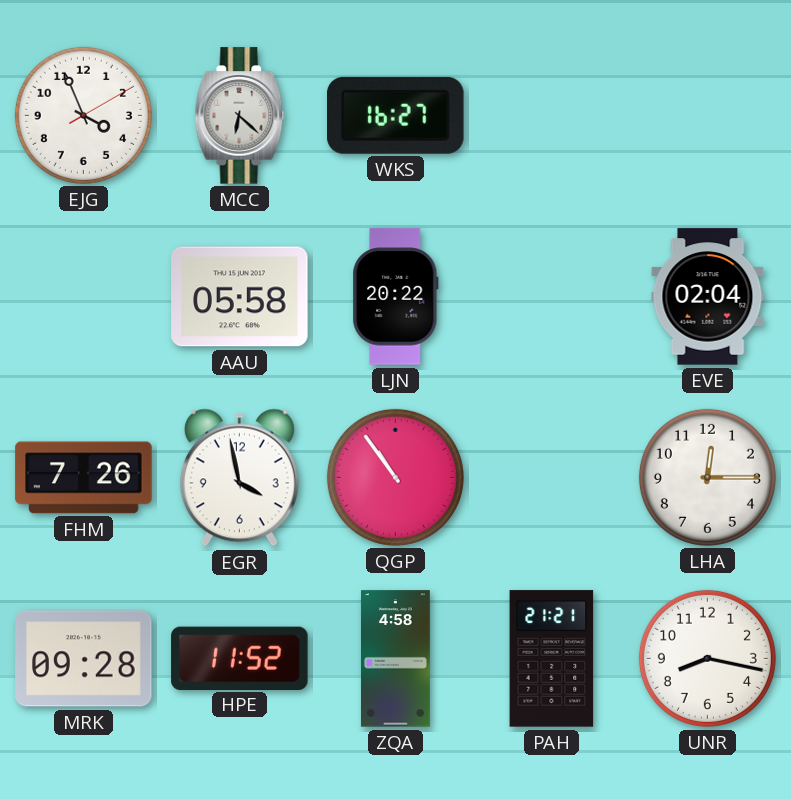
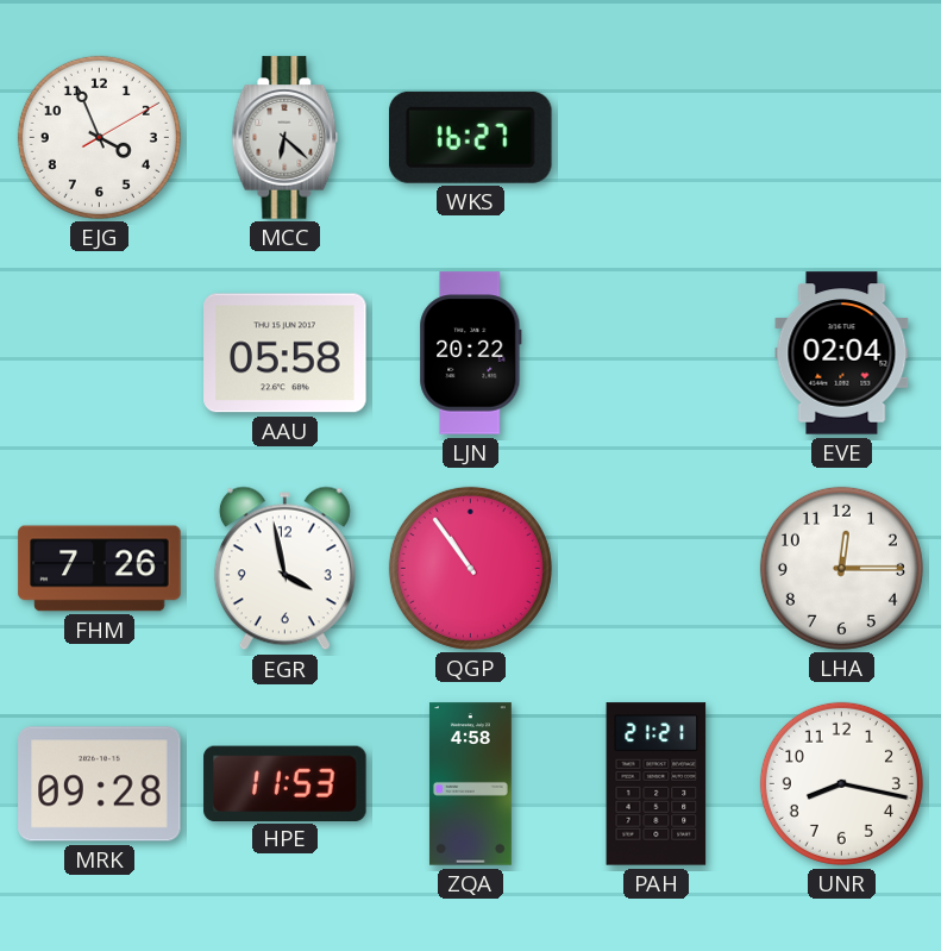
HPE: 11:52 -> 11:53 (286, 783)
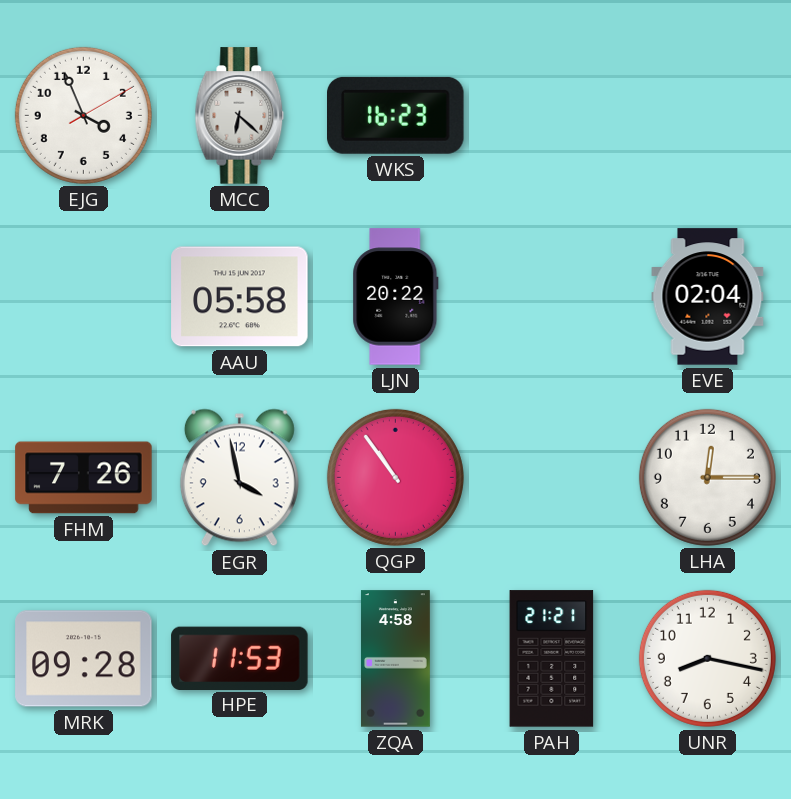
WKS: 16:27 -> 16:23 (396, 115)
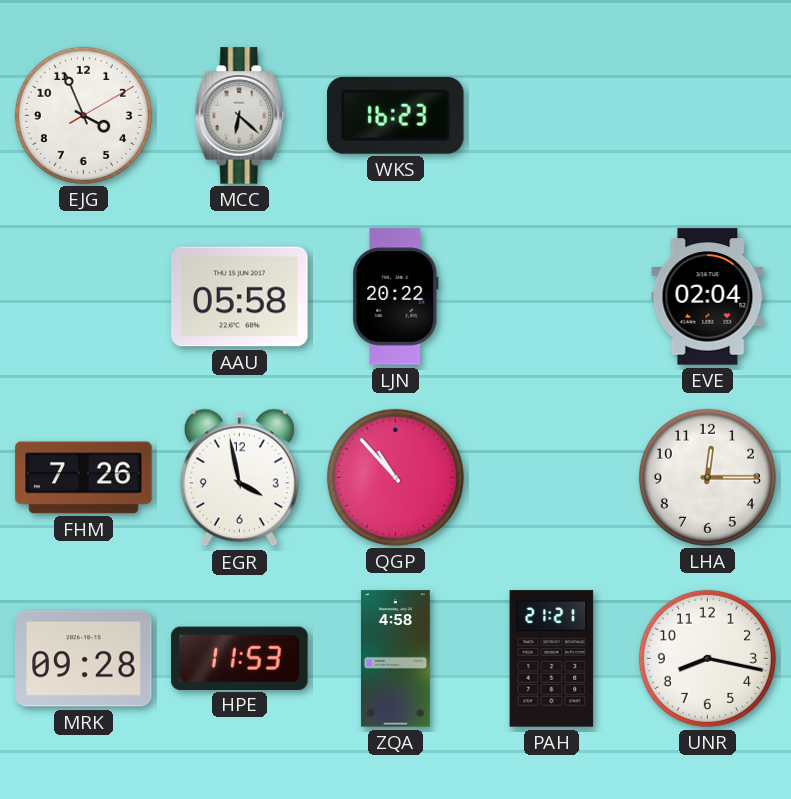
QGP: 10:54 -> 10:53 (395, 477)
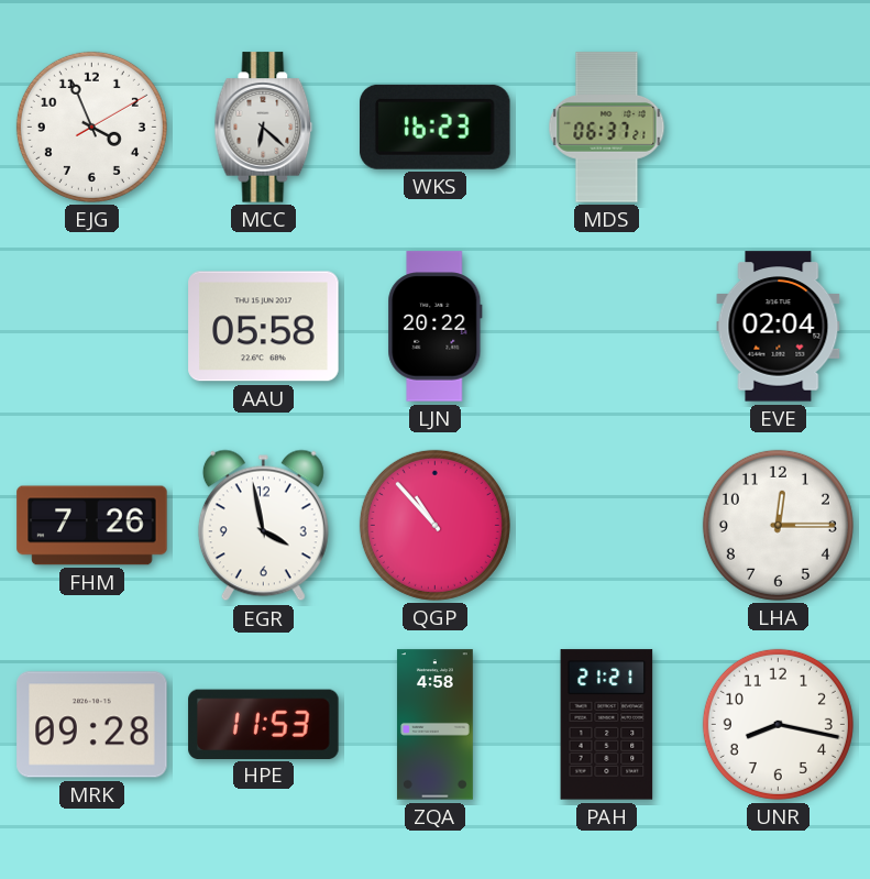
MDS: none -> 06:37 (607, 128)
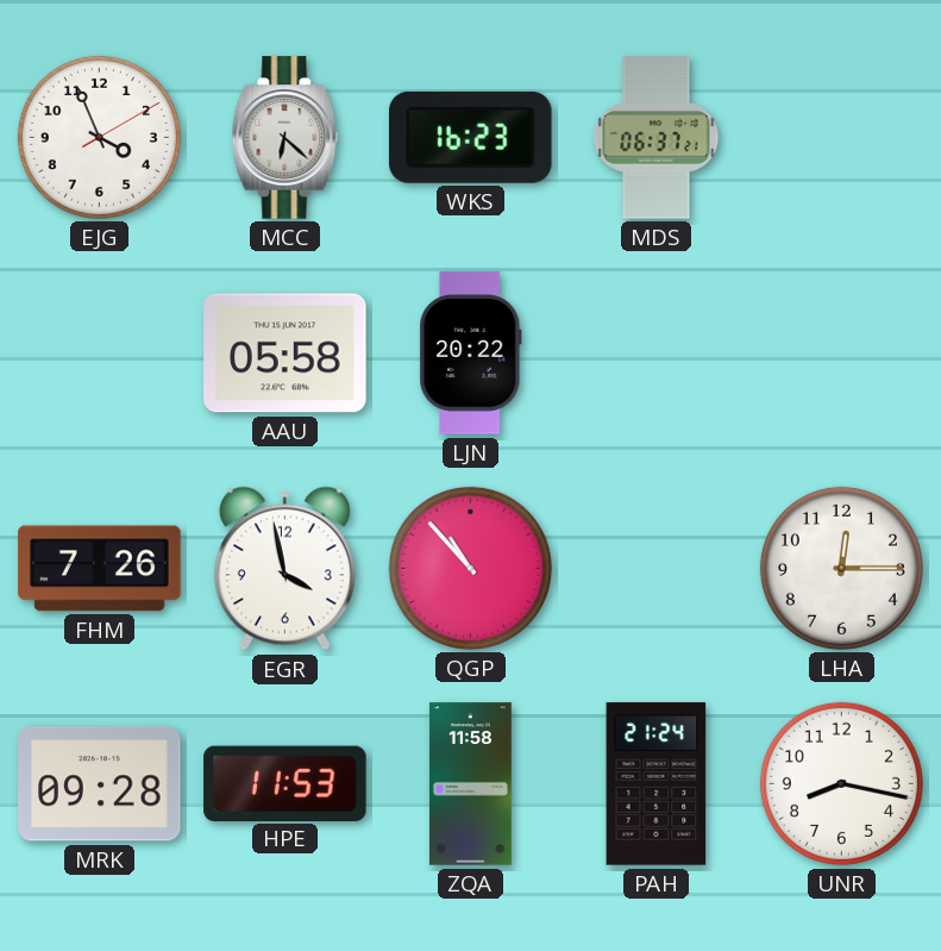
EVE: 02:04 -> none (779, 327)
ZQA: 4:58 -> 11:58 (470, 784)
PAH: 21:21 -> 21:24 (657, 784)
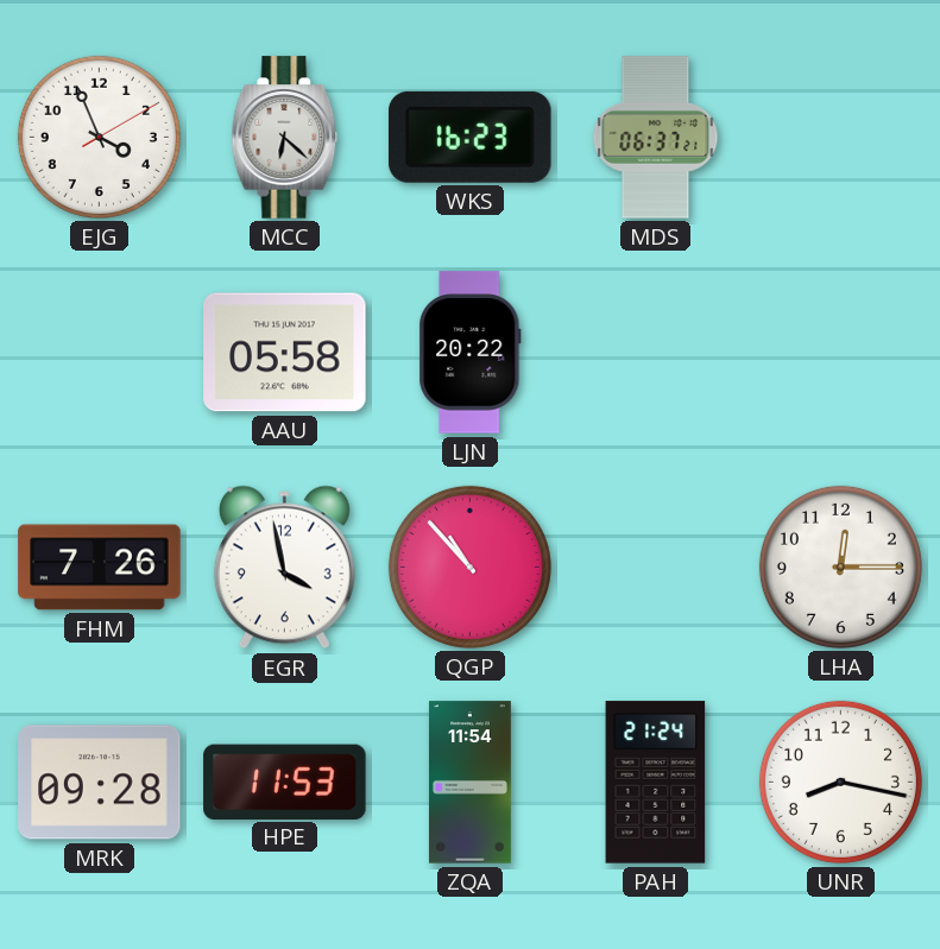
ZQA: 11:58 -> 11:54 (469, 783)
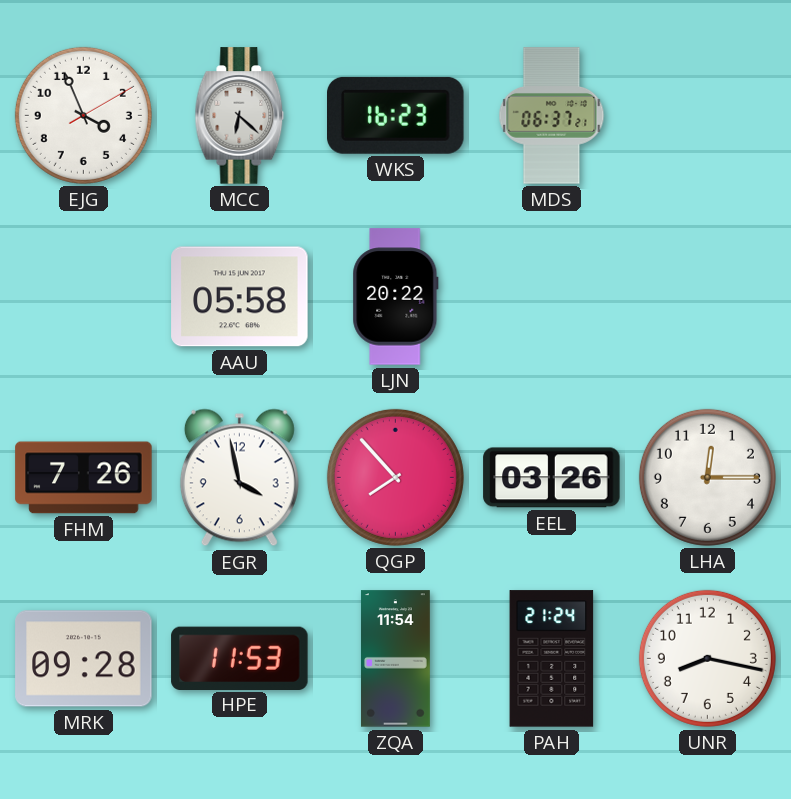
QGP: 10:53 -> 7:53 (395, 477)
EEL: none -> 03:26 (552, 478)
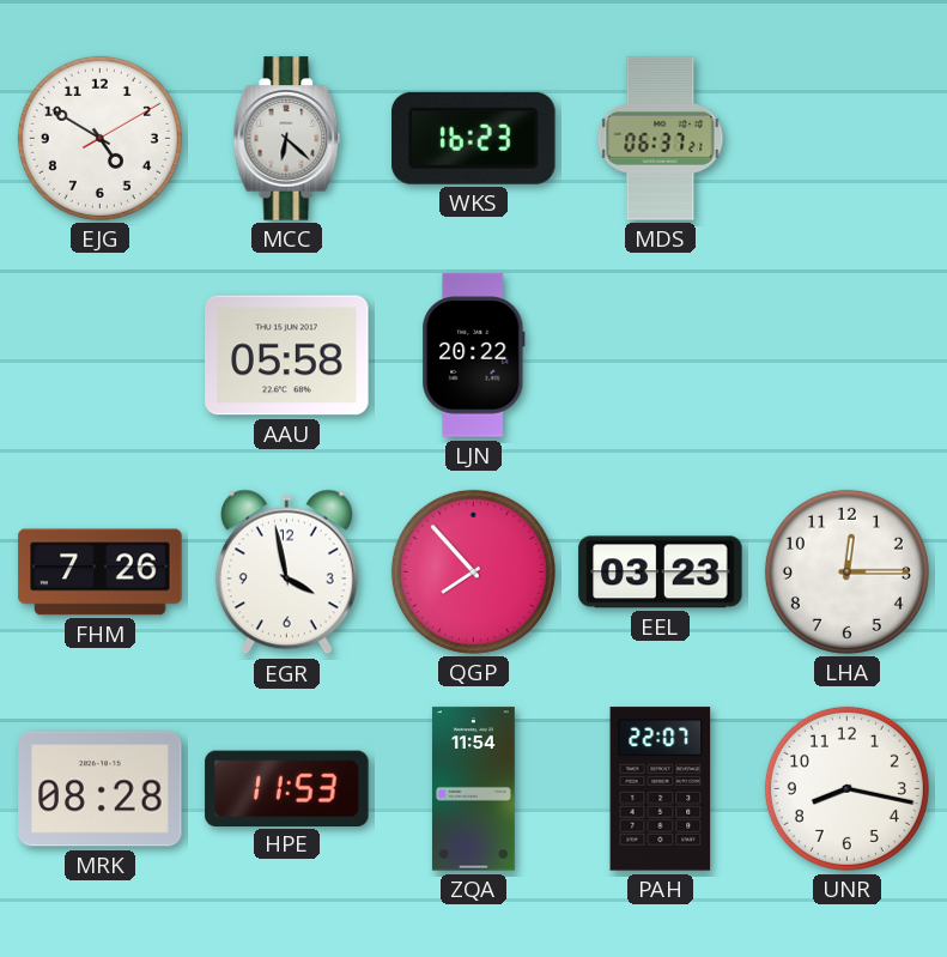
EJG: 3:56 -> 4:50 (99, 138)
EEL: 03:26 -> 03:23 (661, 573)
MRK: 09:28 -> 08:28 (101, 789)
PAH: 21:24 -> 22:07 (661, 789)
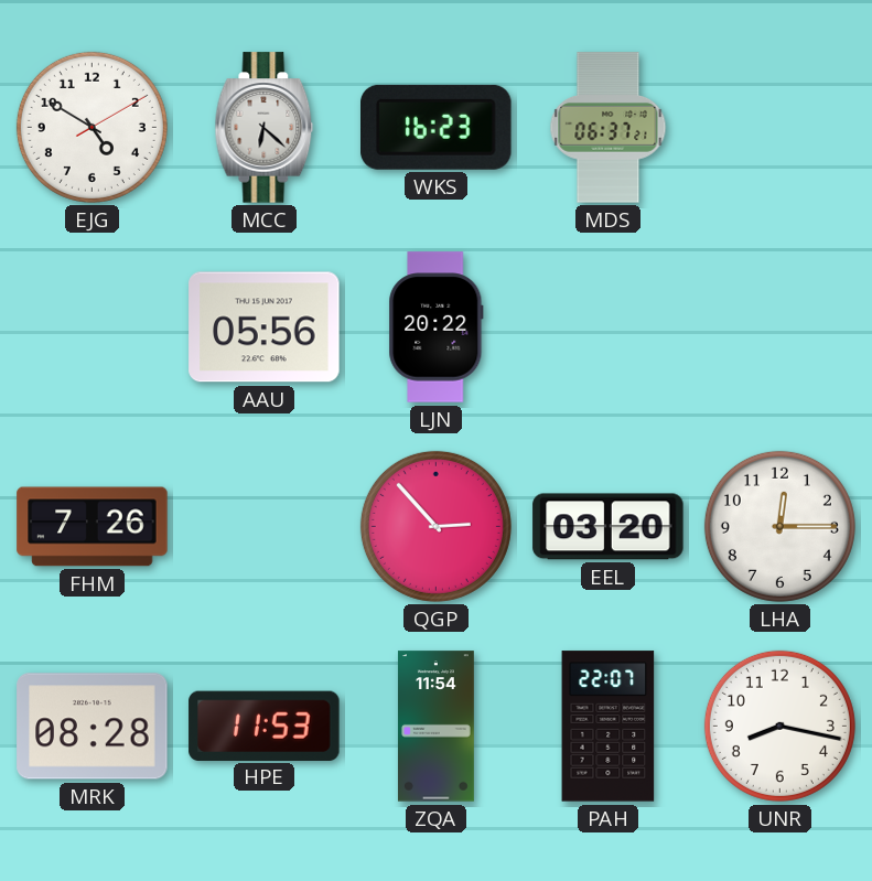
AAU: 05:58 -> 05:56 (265, 327)
EGR: 3:58 -> none (286, 573)
QGP: 7:53 -> 2:53 (435, 526)
EEL: 03:23 -> 03:20 (609, 527)
